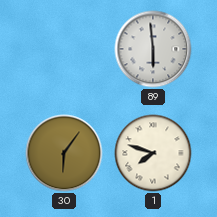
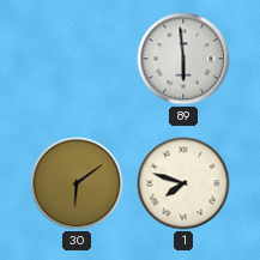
30: 6:06 -> 6:09 (77, 183)
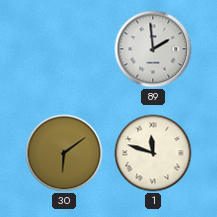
89: 5:59 -> 1:59 (153, 49)
1: 7:48 -> 11:48 (153, 153)
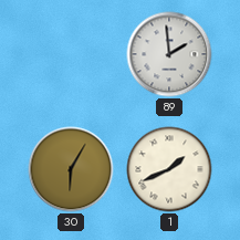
30: 6:09 -> 6:05 (71, 169)
1: 11:48 -> 1:41 (169, 169)
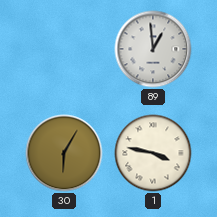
89: 1:59 -> 12:59 (153, 49)
1: 1:41 -> 3:47 (153, 153)
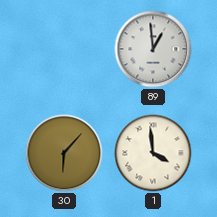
30: 6:05 -> 6:07 (64, 153)
1: 3:47 -> 3:59 (153, 153)
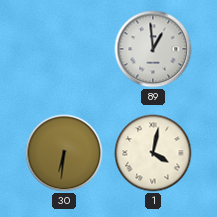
30: 6:07 -> 6:31 (64, 153)
1: 3:59 -> 4:02 (153, 153)
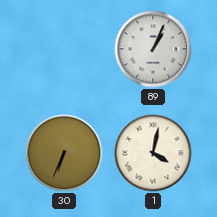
89: 12:59 -> 1:04 (153, 49)
30: 6:31 -> 6:34 (64, 153)
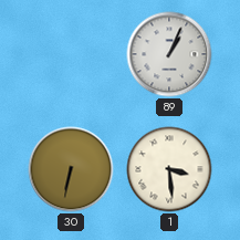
30: 6:34 -> 6:32 (71, 169)
1: 4:02 -> 3:29 (169, 169)
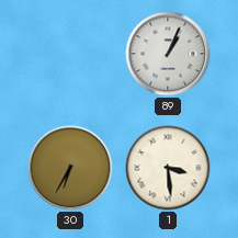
30: 6:32 -> 6:35 (70, 168)
